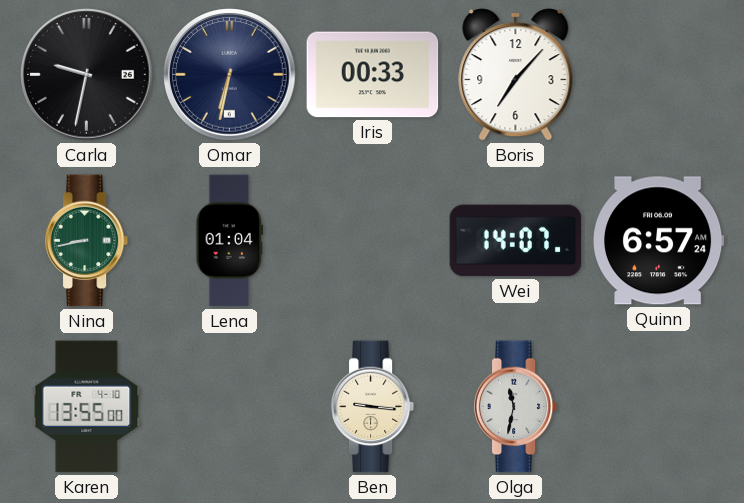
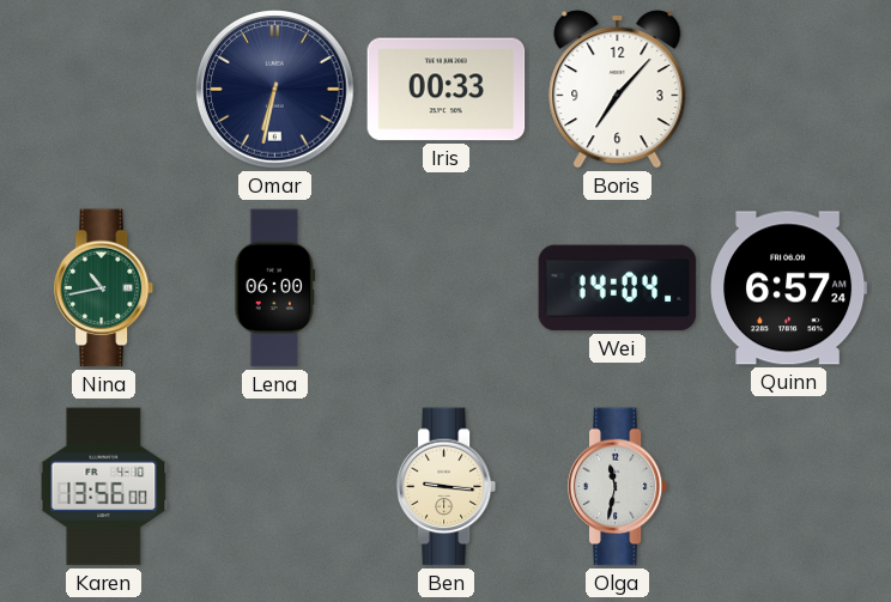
Carla: 9:32 -> none (87, 75)
Nina: 8:43 -> 10:43 (104, 288)
Lena: 01:04 -> 06:00 (275, 288)
Wei: 14:07 -> 14:04 (618, 288)
Karen: 13:55 -> 13:56 (104, 487)
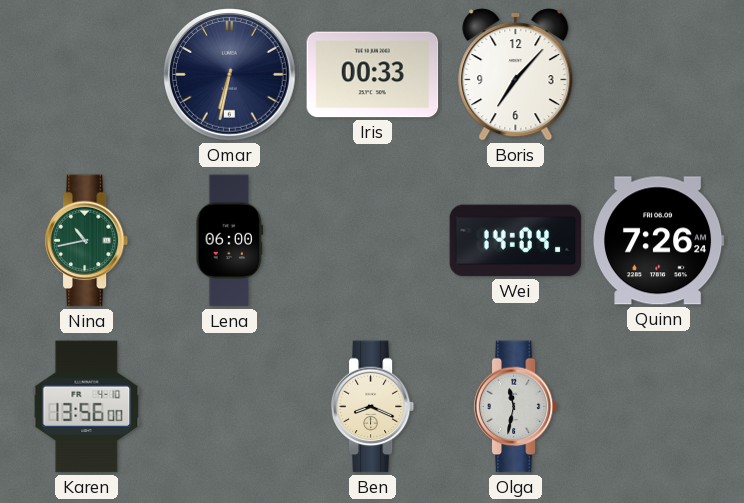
Quinn: 6:57 -> 7:26 (659, 241)
Ben: 9:16 -> 8:19 (373, 407)
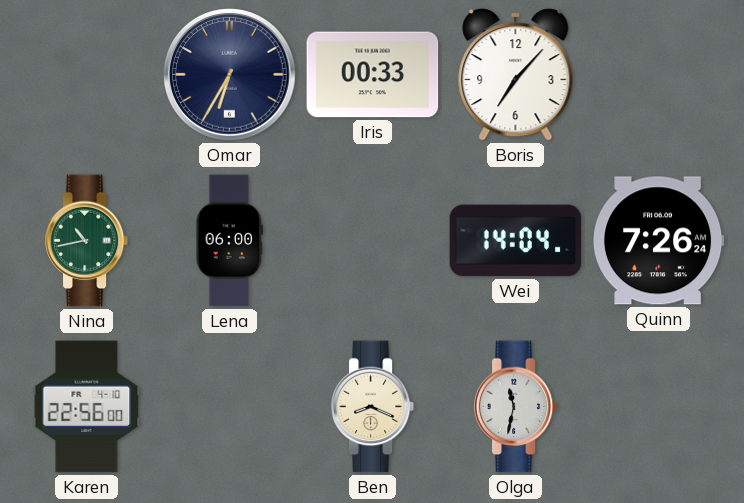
Omar: 6:32 -> 6:35 (230, 75)
Karen: 13:56 -> 22:56 (87, 407)
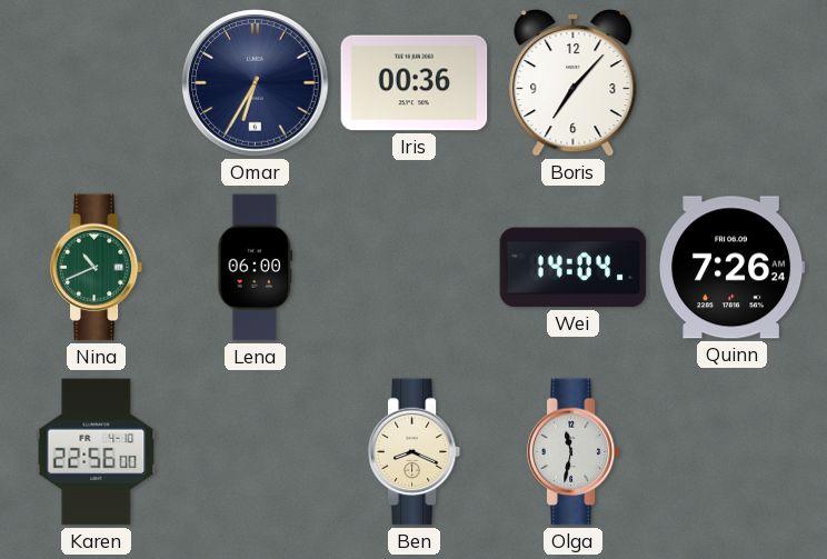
Iris: 00:33 -> 00:36 (415, 83)
Nina: 10:43 -> 10:41 (97, 268)
